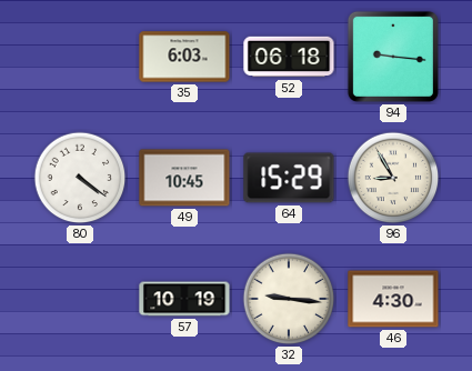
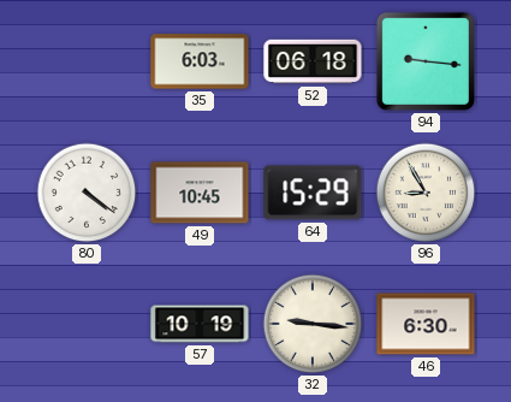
46: 4:30 -> 6:30 (426, 324)
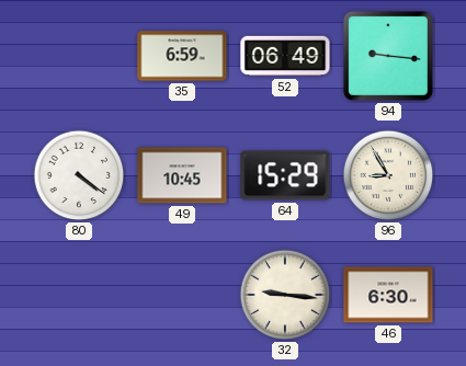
35: 6:03 -> 6:59 (182, 56)
52: 06:18 -> 06:49 (285, 56)
57: 10:19 -> none (200, 324)
